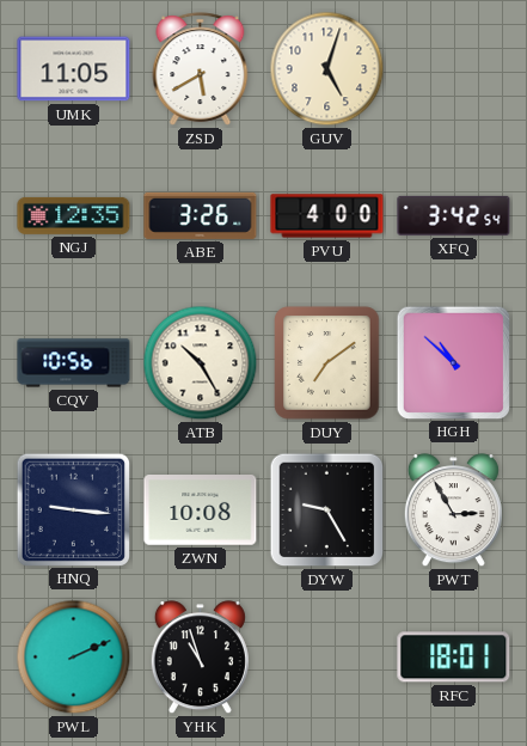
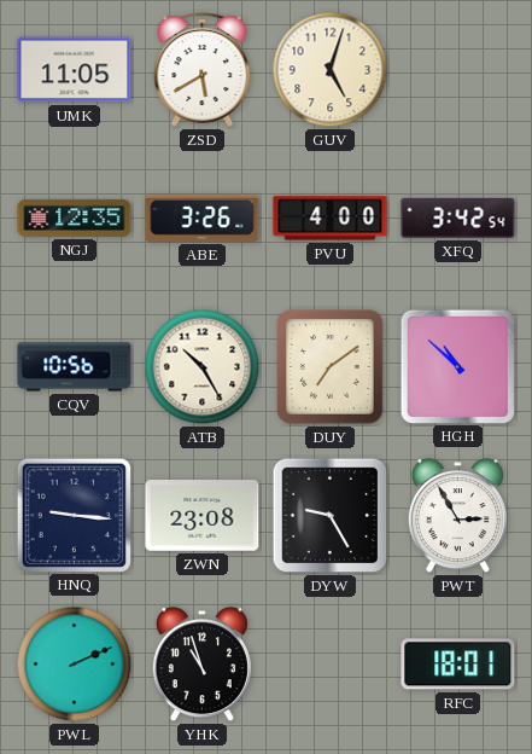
ZWN: 10:08 -> 23:08 (203, 516)
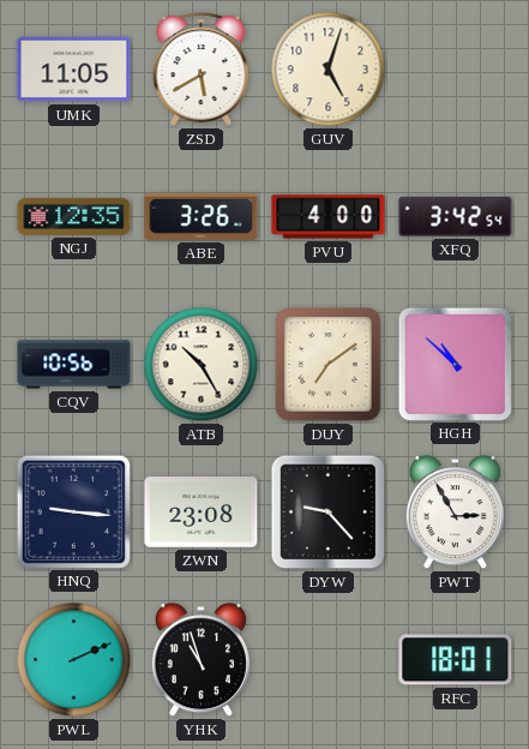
DYW: 9:25 -> 9:23 (329, 513)
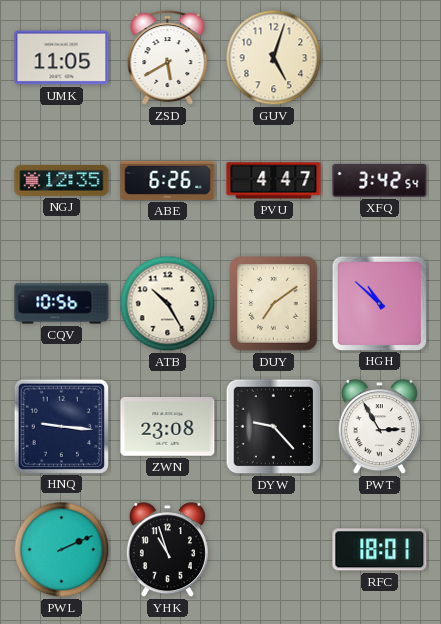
ABE: 3:26 -> 6:26 (168, 180)
PVU: 4:00 -> 4:47 (274, 181)
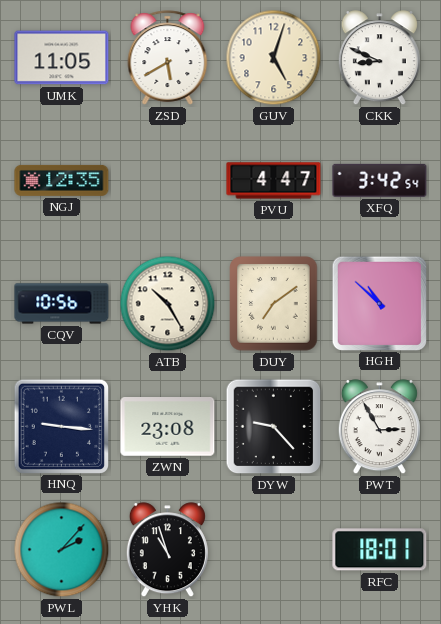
CKK: none -> 8:49 (379, 58)
ABE: 6:26 -> none (168, 180)
PWL: 2:11 -> 2:07 (62, 550)
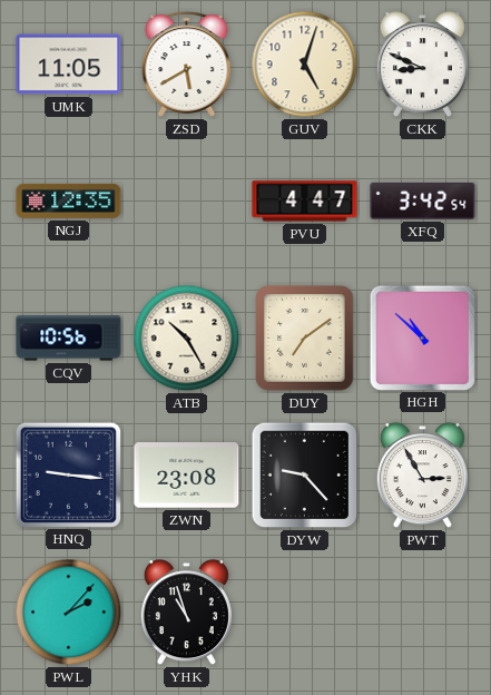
RFC: 18:01 -> none (380, 550)
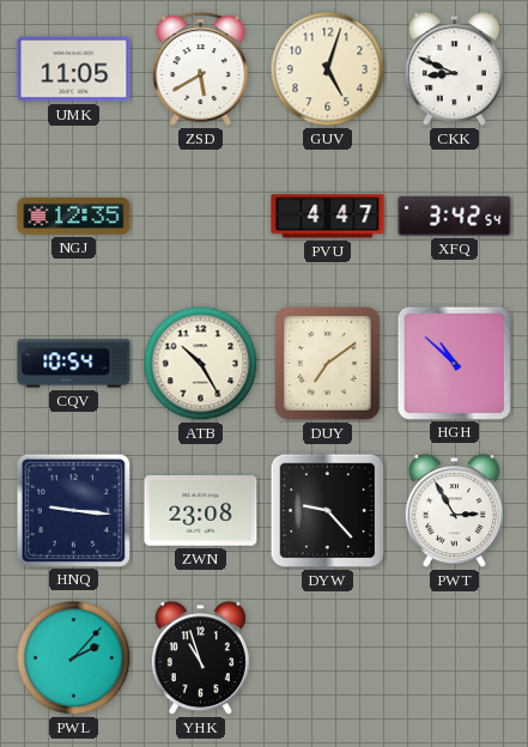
CQV: 10:56 -> 10:54 (74, 364)
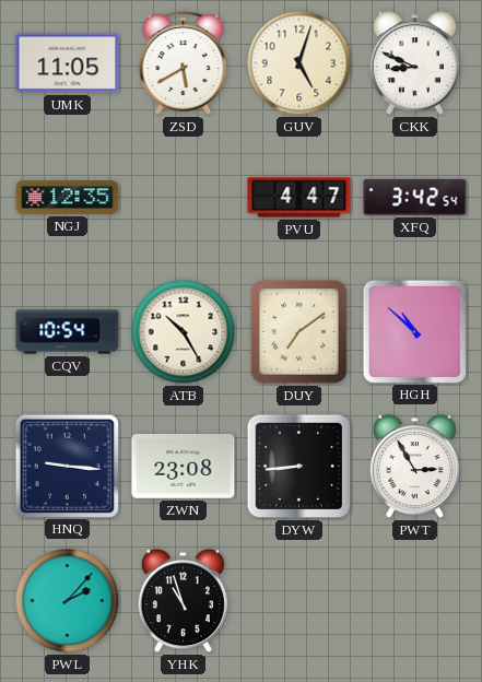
DYW: 9:23 -> 8:44 (299, 467)
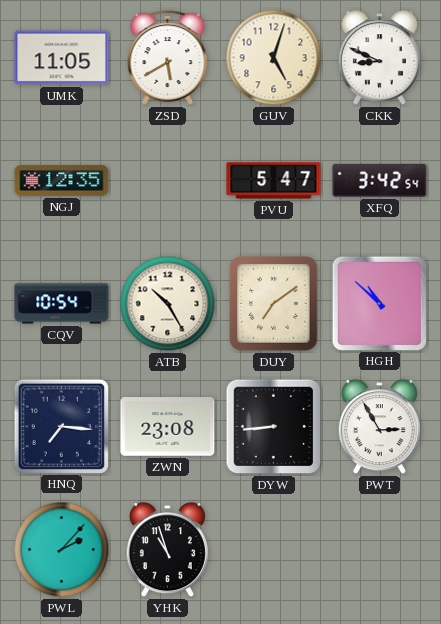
PVU: 4:47 -> 5:47 (274, 181)
HNQ: 9:16 -> 7:16 (61, 426)
